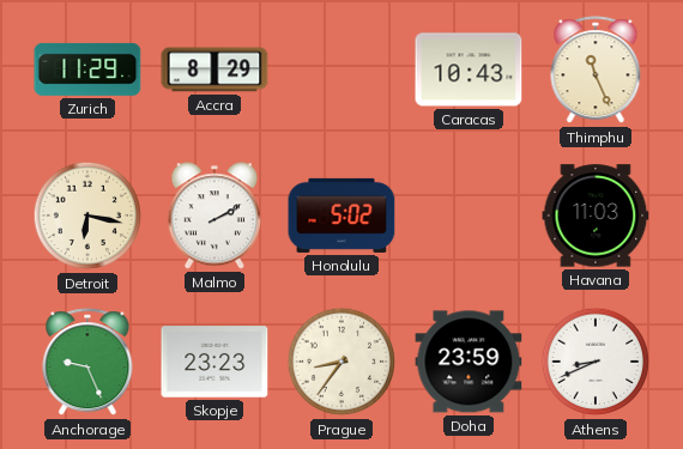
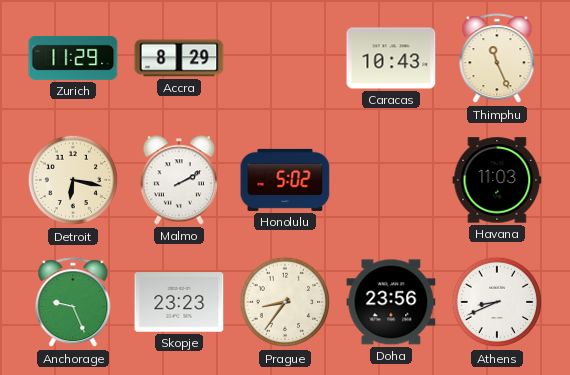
Doha: 23:59 -> 23:56 (391, 302)
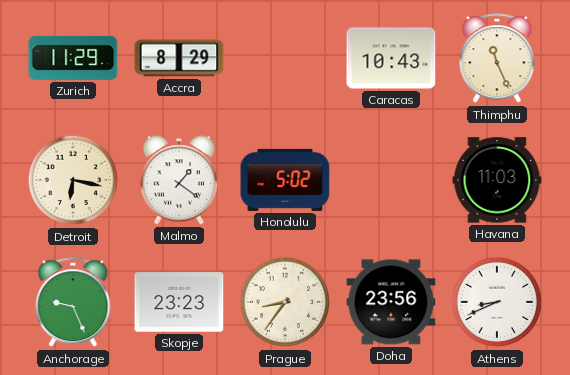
Malmo: 2:10 -> 1:21 (179, 180)
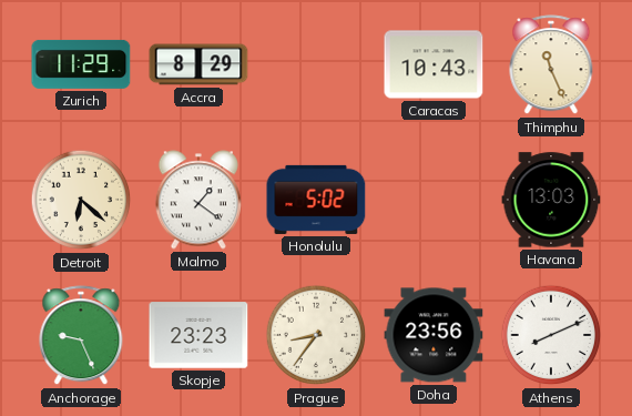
Detroit: 6:17 -> 6:22 (81, 200)
Havana: 11:03 -> 13:03 (551, 200)
Athens: 8:41 -> 8:11 (551, 335)
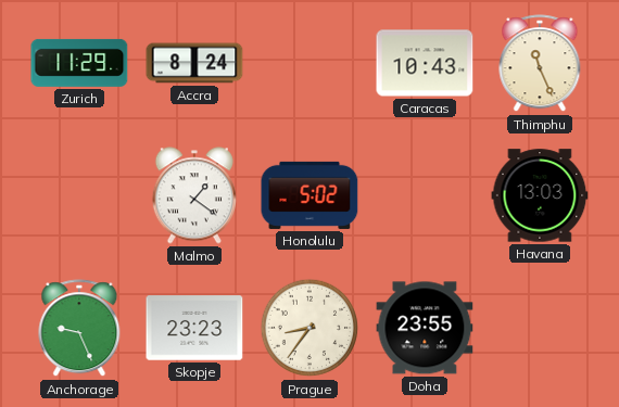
Accra: 8:29 -> 8:24 (194, 63)
Detroit: 6:22 -> none (81, 200)
Doha: 23:56 -> 23:55 (425, 328)
Athens: 8:11 -> none (551, 335)
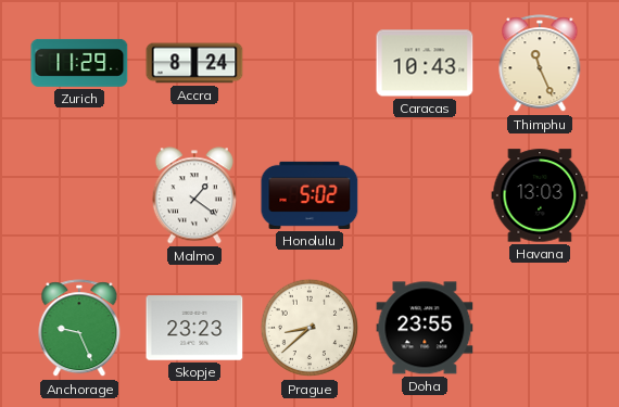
Prague: 8:36 -> 8:38 (309, 328)
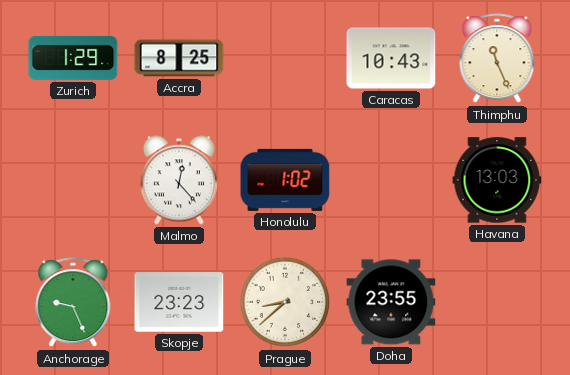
Zurich: 11:29 -> 1:29 (73, 58)
Accra: 8:24 -> 8:25 (179, 58)
Malmo: 1:21 -> 12:23 (179, 180)
Honolulu: 5:02 -> 1:02 (285, 180)
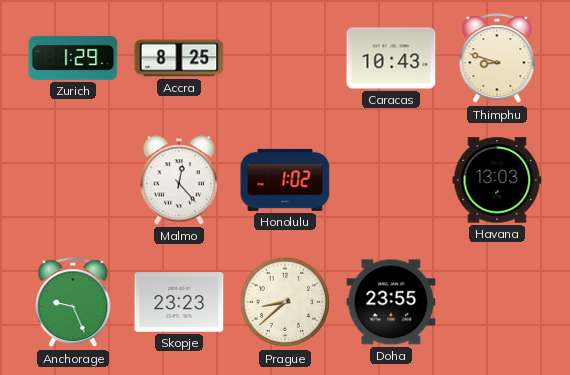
Thimphu: 11:26 -> 8:48 (497, 59)
